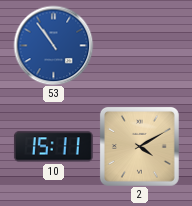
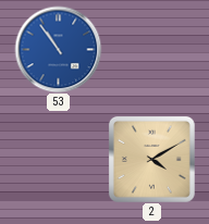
10: 15:11 -> none (53, 147)
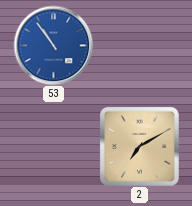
2: 4:10 -> 7:10 (139, 146)
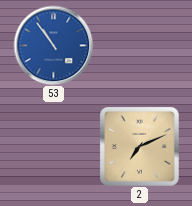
2: 7:10 -> 7:11 (139, 146)
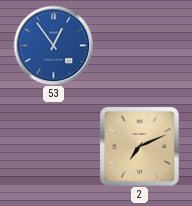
53: 10:54 -> 12:54 (53, 45)
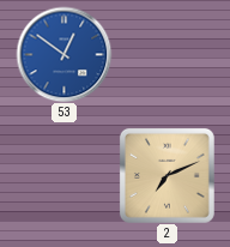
53: 12:54 -> 12:51 (63, 54)
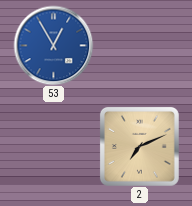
53: 12:51 -> 12:55 (53, 45)
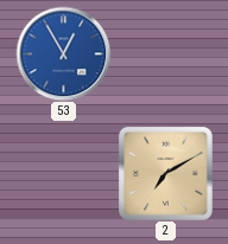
2: 7:11 -> 7:10 (165, 173)
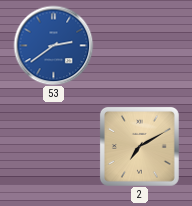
53: 12:55 -> 2:39 (53, 45)
